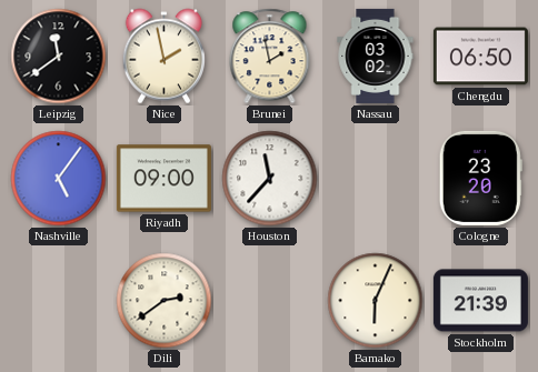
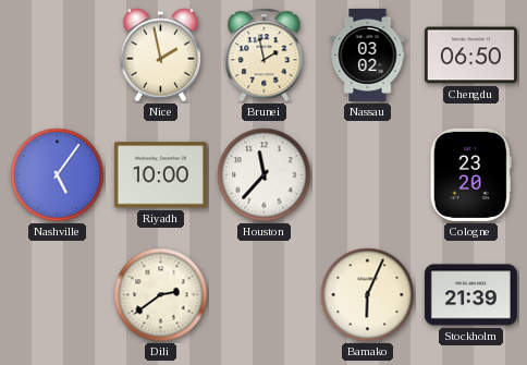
Leipzig: 11:39 -> none (59, 57)
Riyadh: 09:00 -> 10:00 (160, 175)
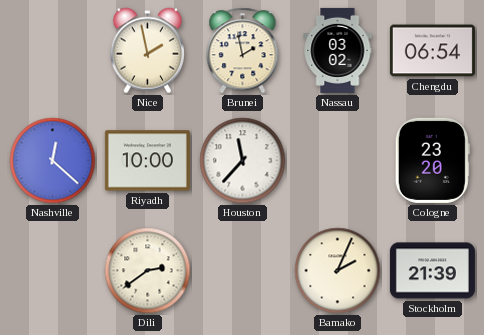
Chengdu: 06:50 -> 06:54 (432, 51)
Nashville: 5:06 -> 12:22 (53, 161)
Bamako: 6:04 -> 2:04 (338, 271)
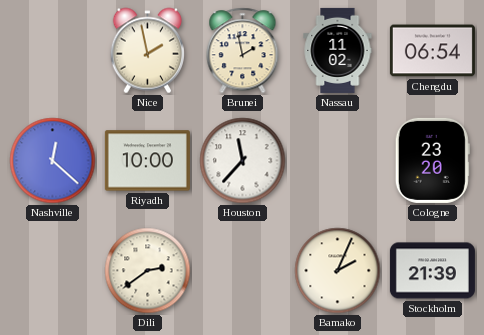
Nassau: 03:02 -> 11:02 (338, 50)
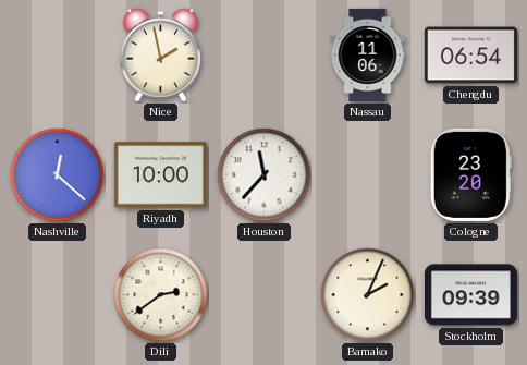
Brunei: 1:58 -> none (243, 51)
Nassau: 11:02 -> 11:06 (368, 54)
Stockholm: 21:39 -> 09:39 (470, 295)
